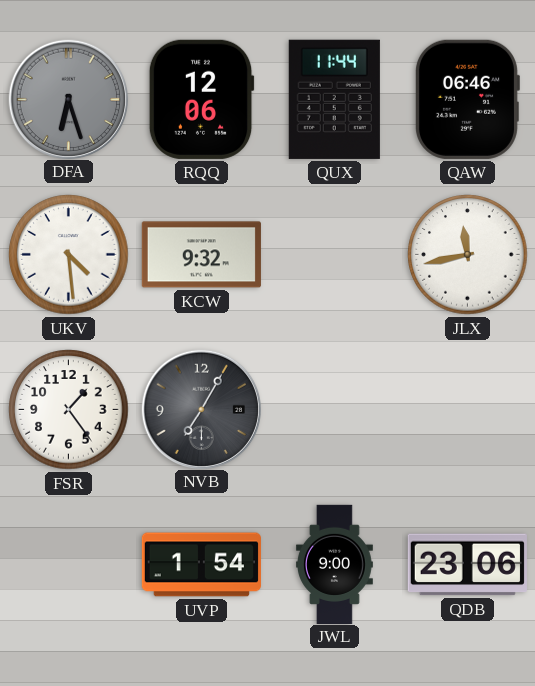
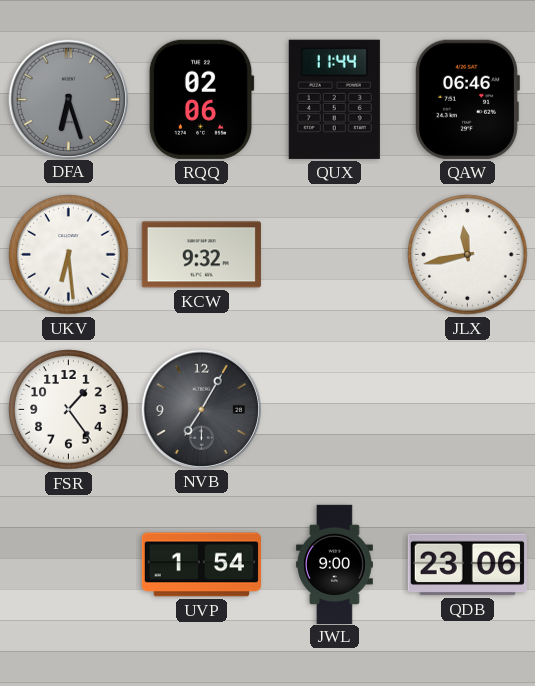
RQQ: 12:06 -> 02:06 (201, 99)
UKV: 4:29 -> 6:29 (69, 255)
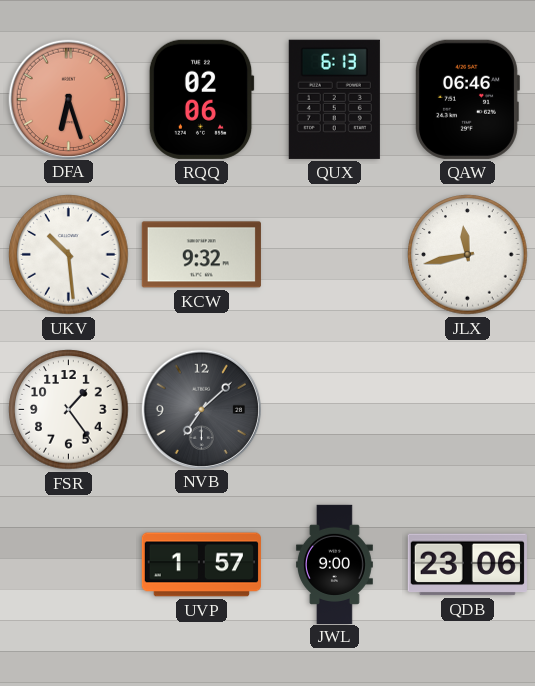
DFA dial: grey -> salmon (68, 99)
QUX: 11:44 -> 6:13 (334, 99)
UKV: 6:29 -> 10:29 (69, 255)
NVB: 7:05 -> 7:08 (201, 409)
UVP: 1:54 -> 1:57 (201, 565)
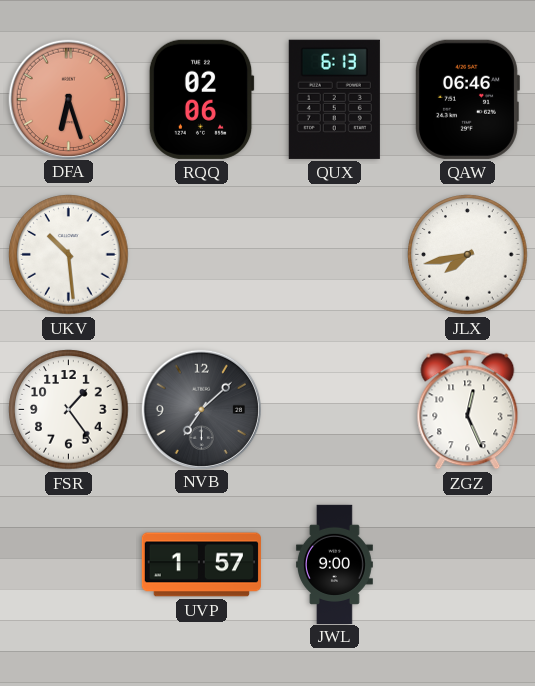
KCW: 9:32 -> none (201, 255)
JLX: 11:43 -> 7:43 (468, 255)
ZGZ: none -> 12:26 (468, 410)
QDB: 23:06 -> none (467, 565)
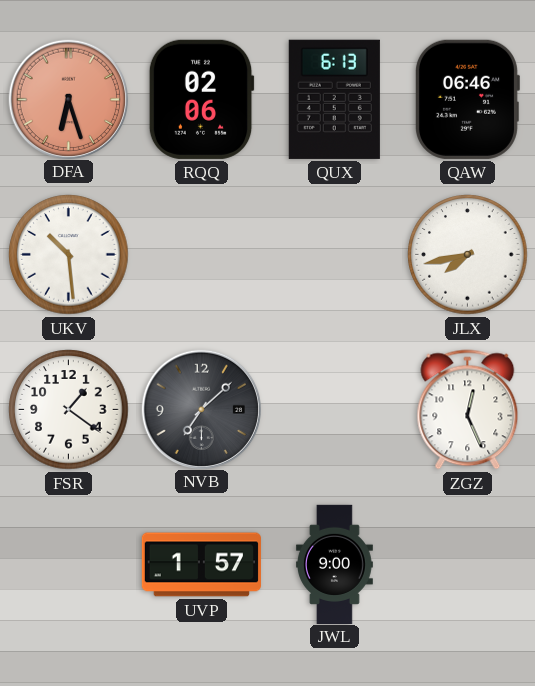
FSR: 1:24 -> 1:21 (69, 410)
